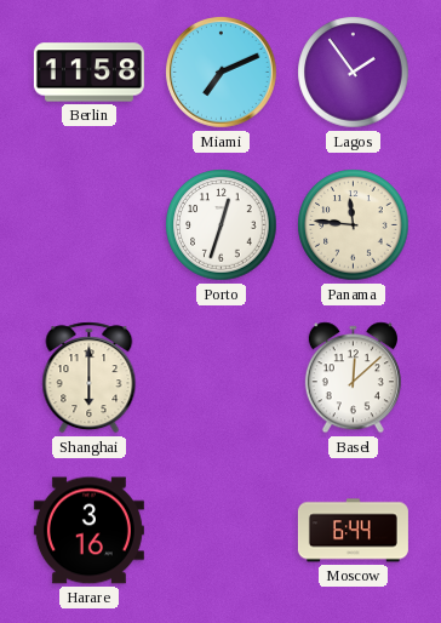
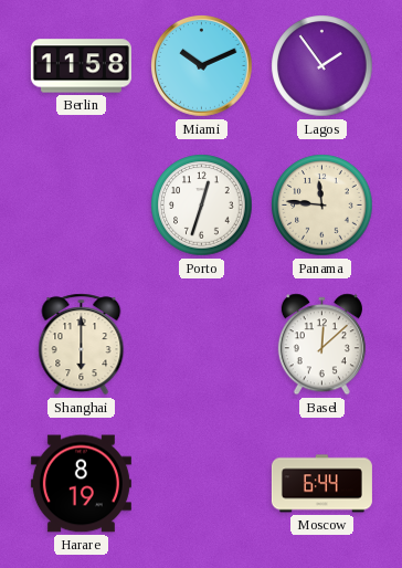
Miami: 7:11 -> 10:11 (202, 66)
Harare: 3:16 -> 8:19 (81, 484)
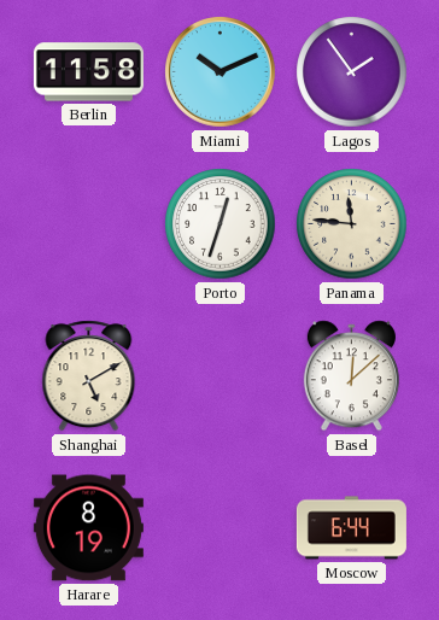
Shanghai: 6:00 -> 5:10 (89, 376)
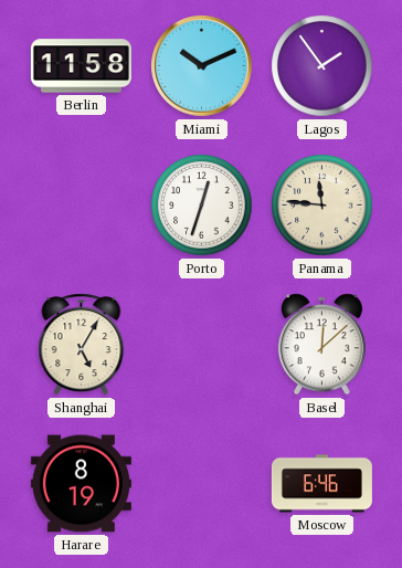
Shanghai: 5:10 -> 5:05 (82, 345)
Moscow: 6:44 -> 6:46 (321, 484)
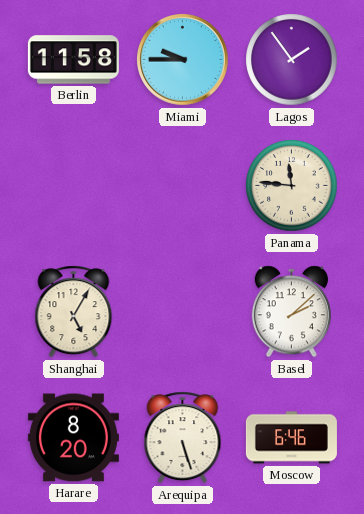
Miami: 10:11 -> 9:45 (183, 60)
Porto: 12:33 -> none (202, 206)
Basel: 12:08 -> 2:08 (291, 312)
Harare: 8:19 -> 8:20 (73, 438)
Arequipa: none -> 5:27 (183, 438)
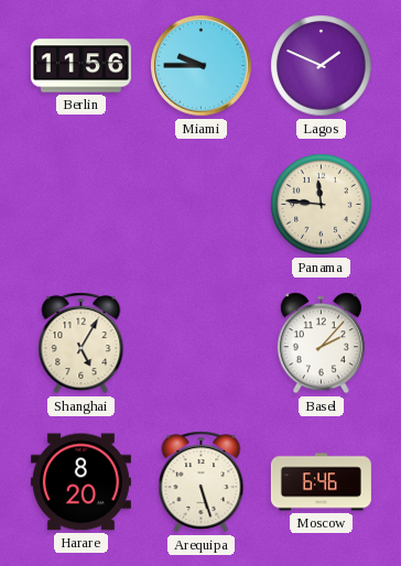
Berlin: 11:58 -> 11:56 (80, 66)
Lagos: 1:54 -> 1:49 (322, 66)
Basel: 2:08 -> 2:07 (321, 344)
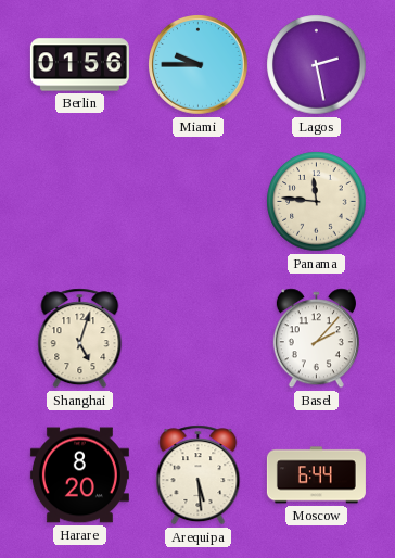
Berlin: 11:56 -> 01:56 (79, 65)
Lagos: 1:49 -> 2:28 (317, 65)
Shanghai: 5:05 -> 5:03 (80, 339)
Arequipa: 5:27 -> 5:29 (199, 475)
Moscow: 6:46 -> 6:44 (316, 475)
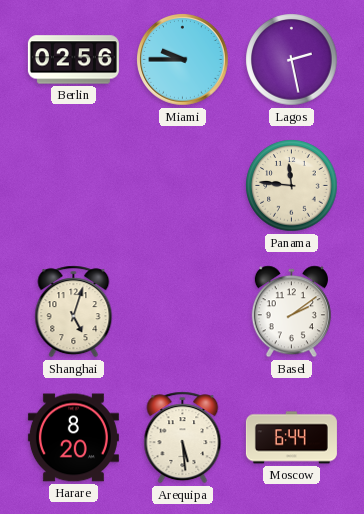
Berlin: 01:56 -> 02:56 (73, 60)
Basel: 2:07 -> 2:09 (291, 312)
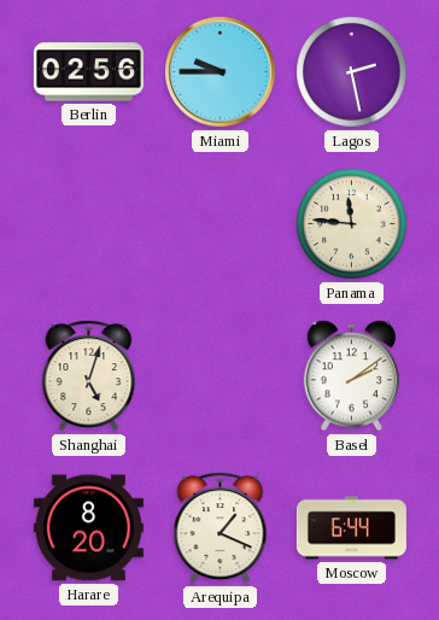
Arequipa: 5:29 -> 1:19 (221, 528)
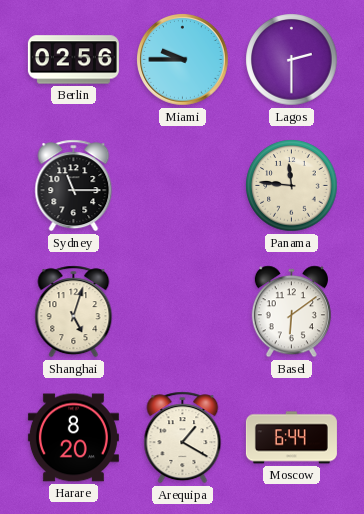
Lagos: 2:28 -> 2:30 (292, 60)
Sydney: none -> 11:15 (74, 186)
Basel: 2:09 -> 6:09 (291, 312)
Arequipa: 1:19 -> 1:20 (183, 438)
